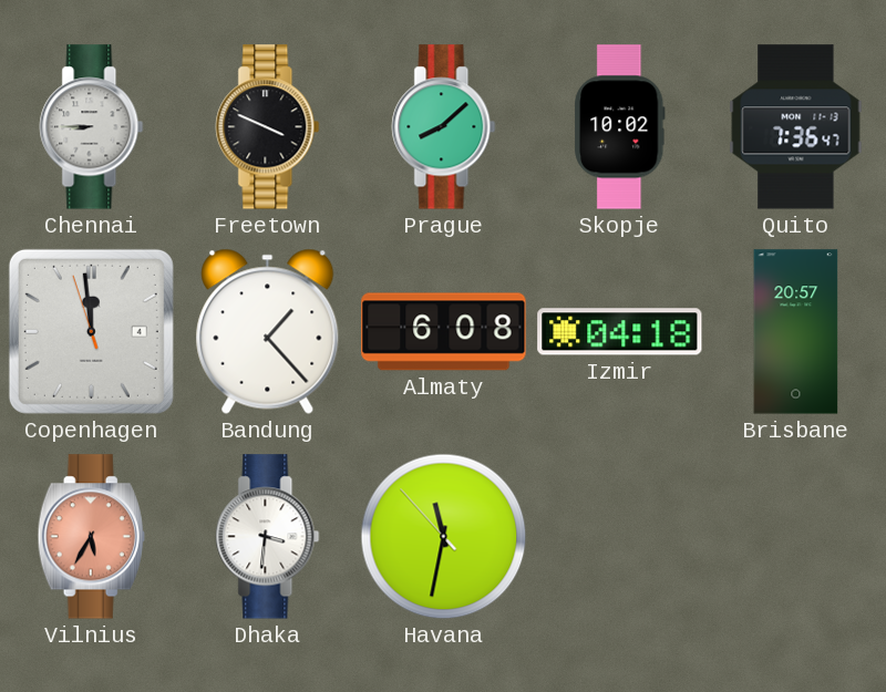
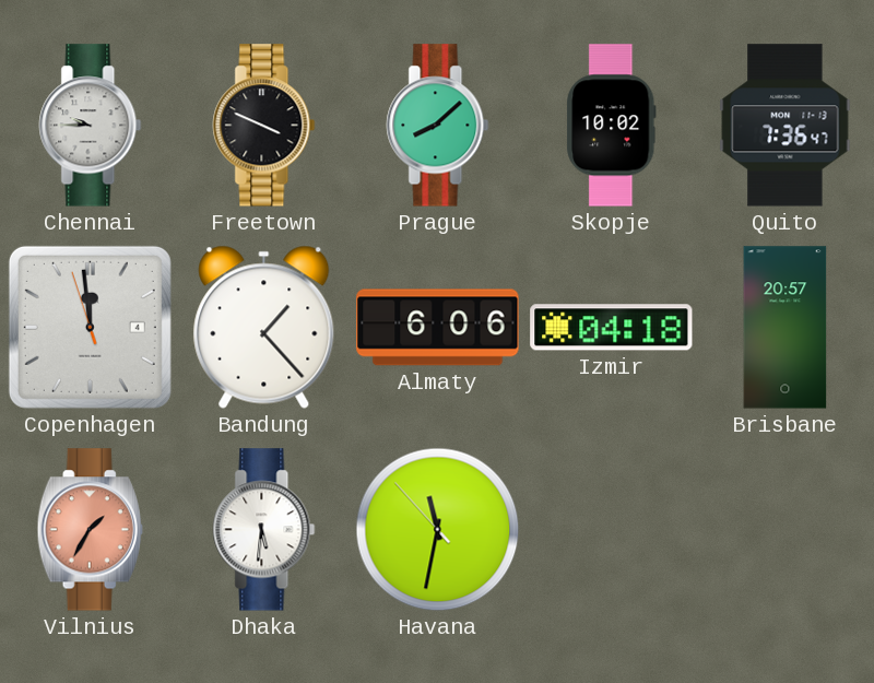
Chennai: 8:45 -> 9:45 (91, 126)
Almaty: 6:08 -> 6:06 (438, 328)
Vilnius: 5:35 -> 1:35 (90, 530)
Dhaka: 3:31 -> 5:31 (264, 530)
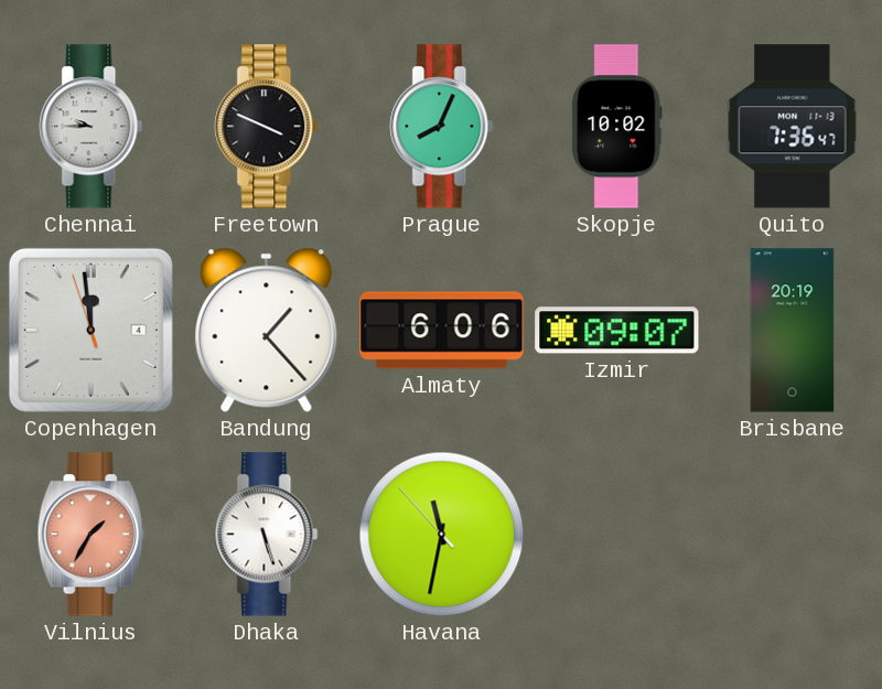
Prague: 8:08 -> 8:04 (442, 127)
Izmir: 04:18 -> 09:07 (617, 331)
Brisbane: 20:57 -> 20:19 (793, 331)
Dhaka: 5:31 -> 5:27 (267, 535)
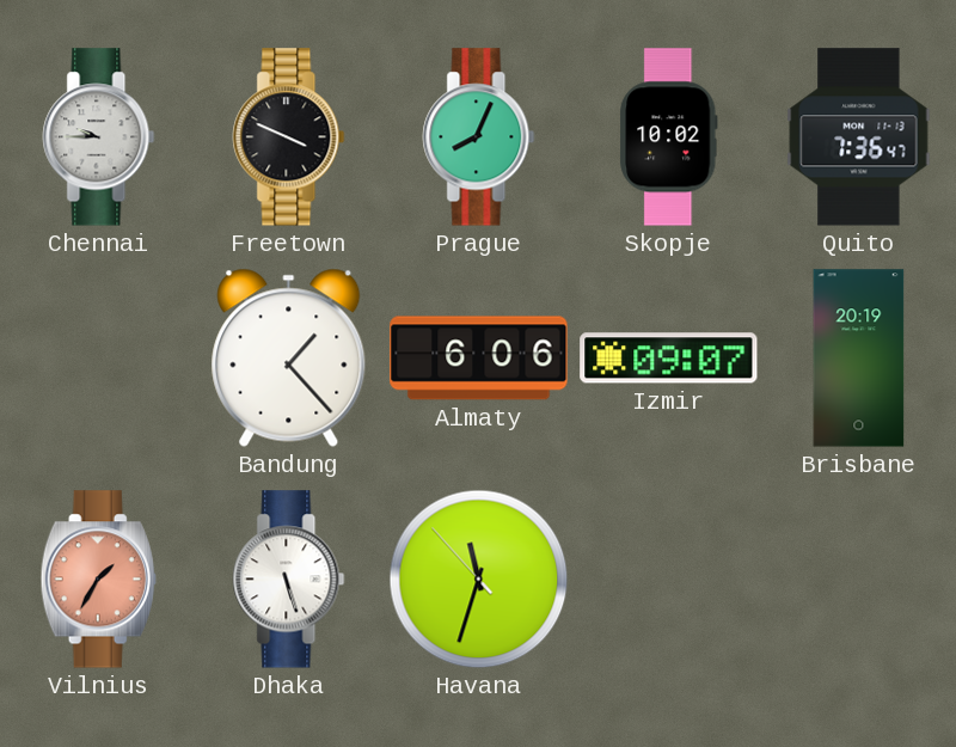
Copenhagen: 11:58 -> none (90, 330)
Havana: 11:31 -> 11:32 (479, 580)
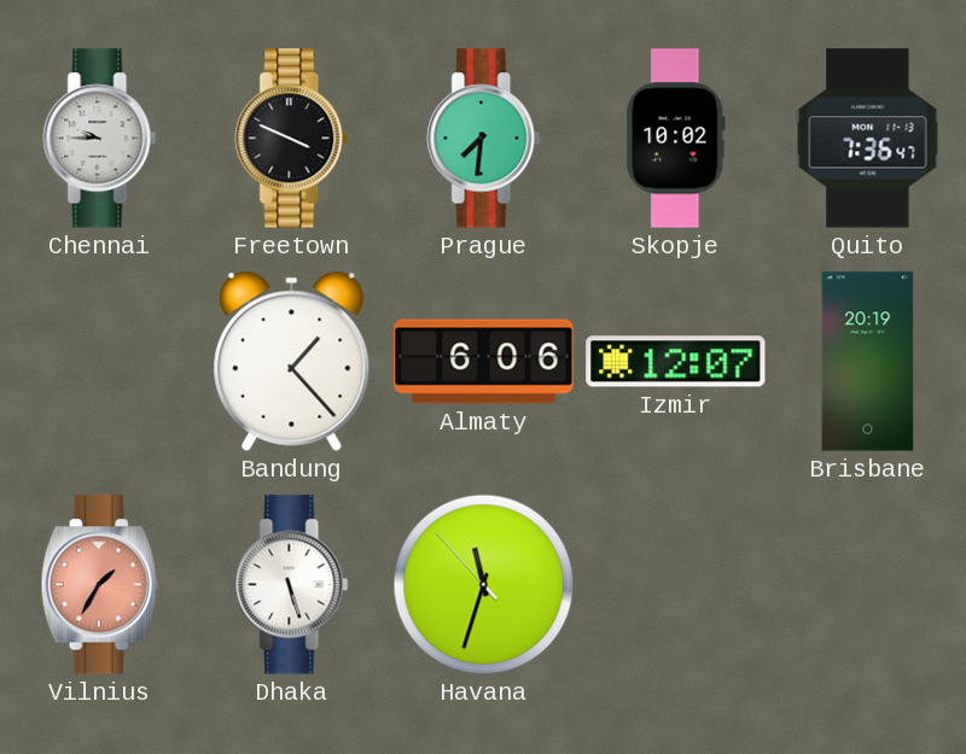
Prague: 8:04 -> 7:31 (484, 139)
Izmir: 09:07 -> 12:07 (676, 362)
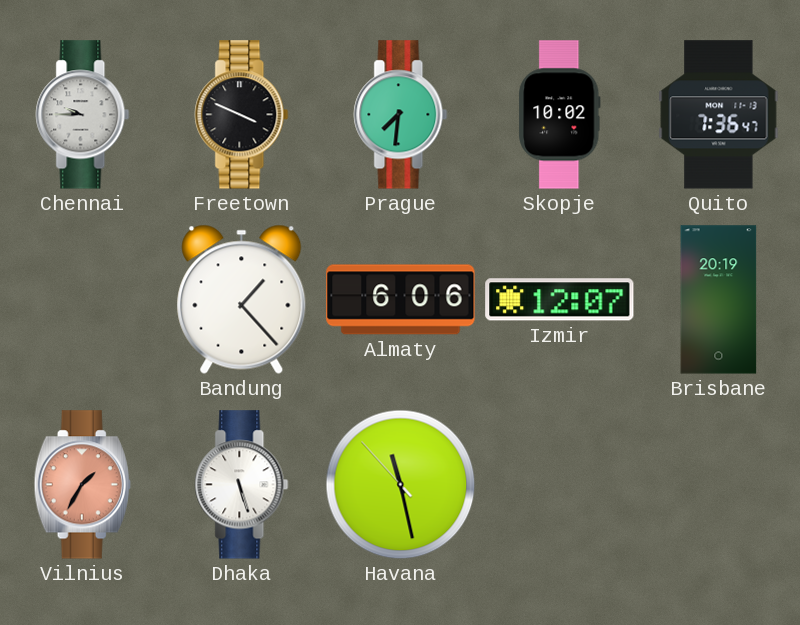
Havana: 11:32 -> 11:27 (401, 485)
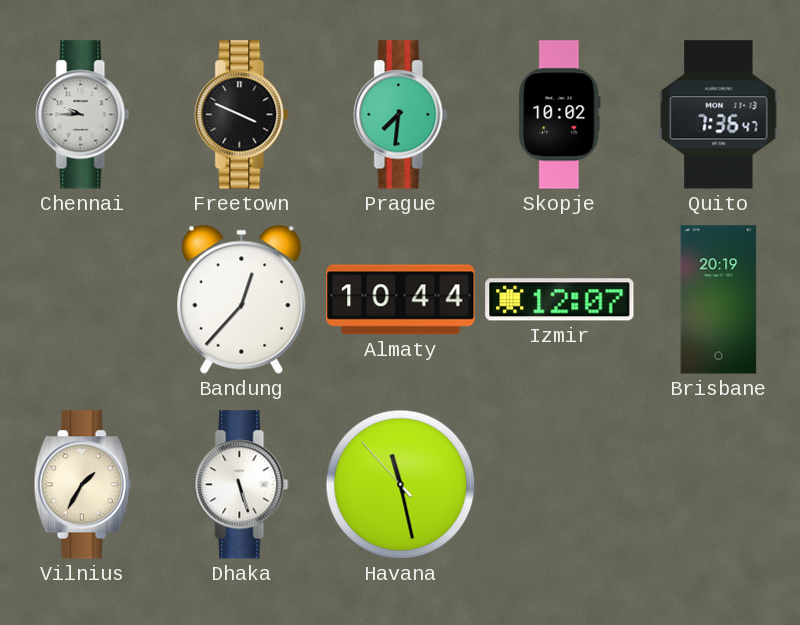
Bandung: 1:23 -> 12:37 (242, 299)
Almaty: 6:06 -> 10:44 (401, 300)
Vilnius dial: salmon -> cream (82, 485)
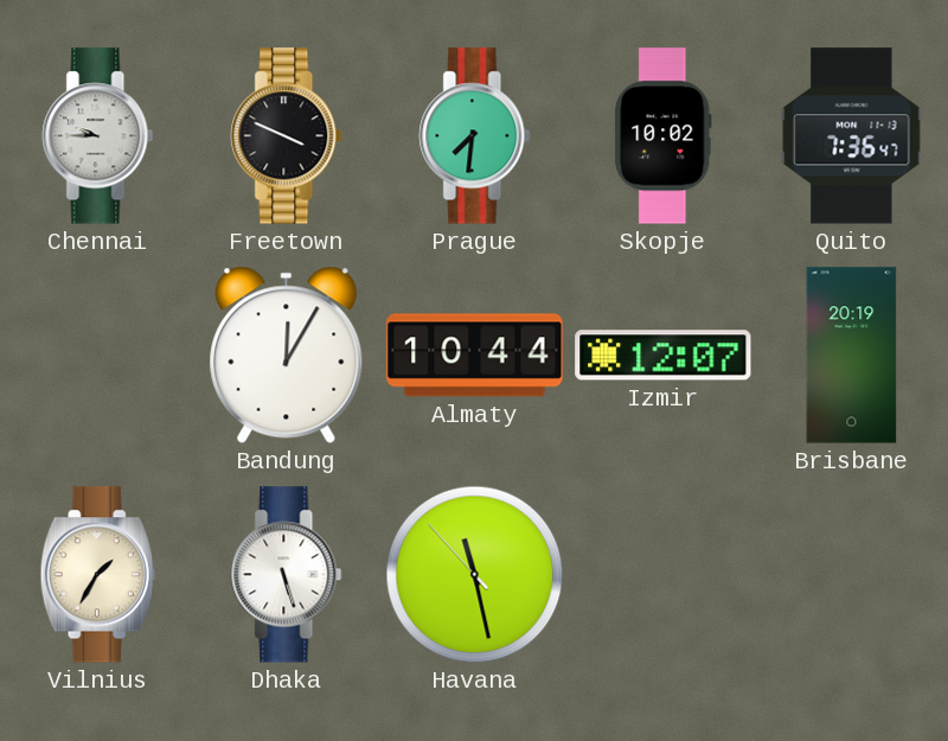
Bandung: 12:37 -> 12:05 (287, 354)
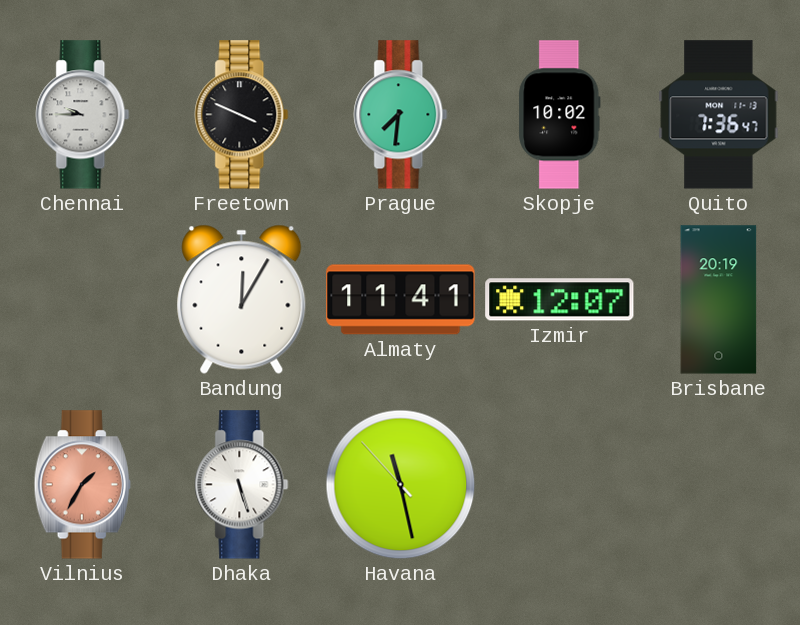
Almaty: 10:44 -> 11:41 (401, 300)
Vilnius dial: cream -> salmon (82, 485)
